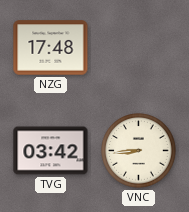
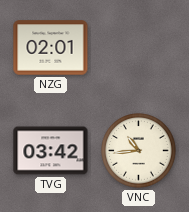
NZG: 17:48 -> 02:01 (51, 48)
VNC: 8:44 -> 10:44 (139, 151)
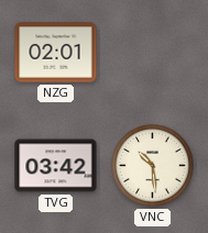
VNC: 10:44 -> 10:29 (153, 166)
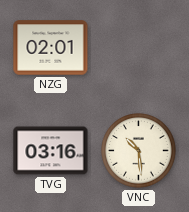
TVG: 03:42 -> 03:16 (51, 151)
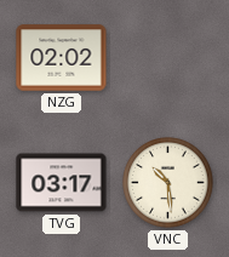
NZG: 02:01 -> 02:02 (62, 58)
TVG: 03:16 -> 03:17 (62, 183)
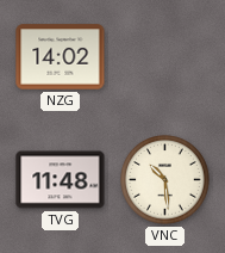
NZG: 02:02 -> 14:02 (61, 57)
TVG: 03:17 -> 11:48 (61, 180)
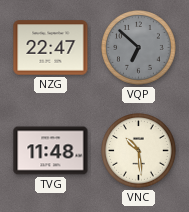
NZG: 14:02 -> 22:47 (51, 48)
VQP: none -> 6:52 (139, 48)
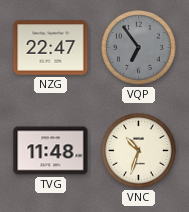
VQP: 6:52 -> 6:54 (139, 48)
VNC: 10:29 -> 10:33 (139, 151)
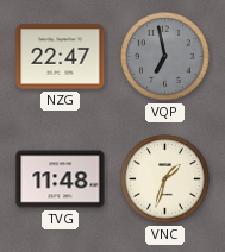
VQP: 6:54 -> 6:58 (165, 57)
VNC: 10:33 -> 1:33 (165, 179)
